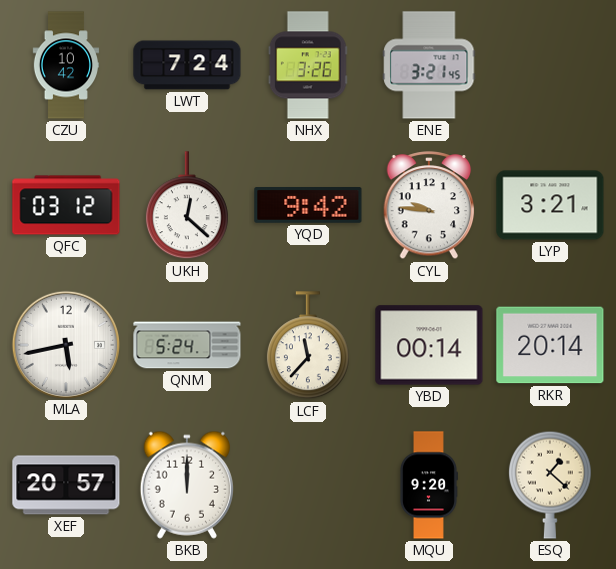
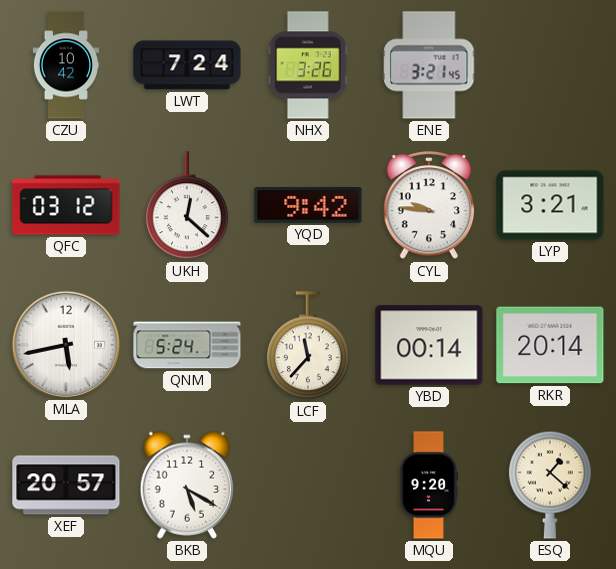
BKB: 12:00 -> 5:20 (187, 485)
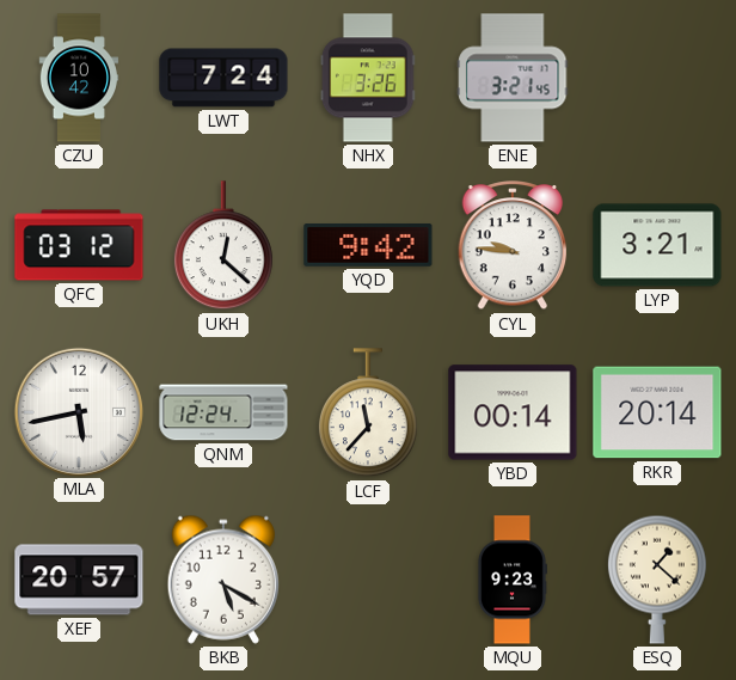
QNM: 5:24 -> 12:24 (223, 412)
MQU: 9:20 -> 9:23 (511, 580)
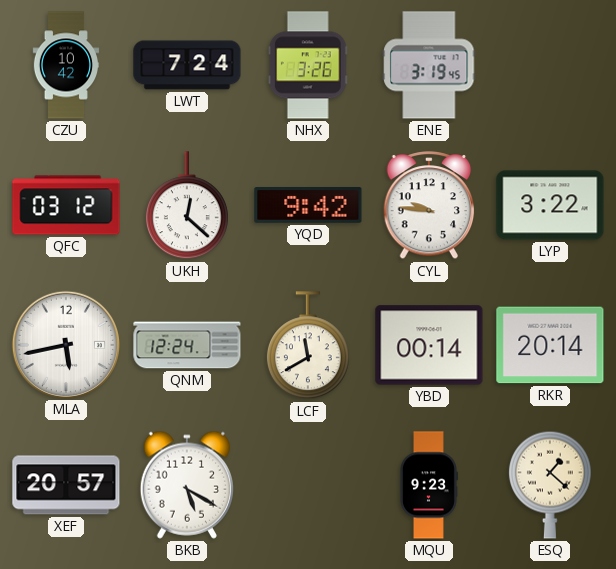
ENE: 3:21 -> 3:19 (429, 65)
LYP: 3:21 -> 3:22 (550, 205)
LCF: 11:37 -> 11:40 (308, 346)
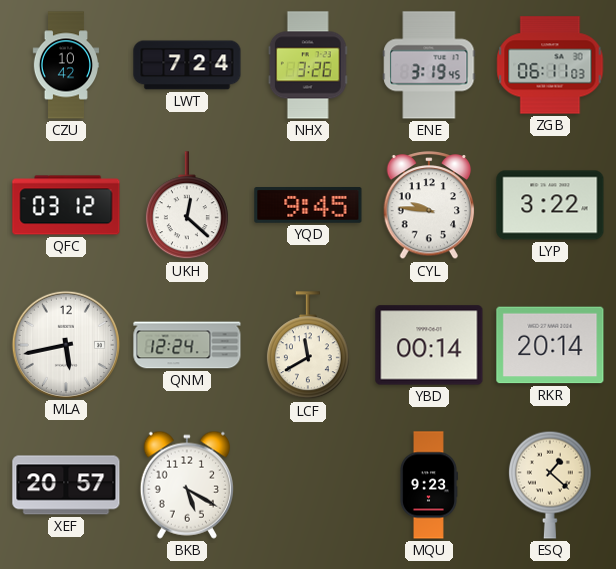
ZGB: none -> 06:11 (550, 65)
YQD: 9:42 -> 9:45 (308, 206)
